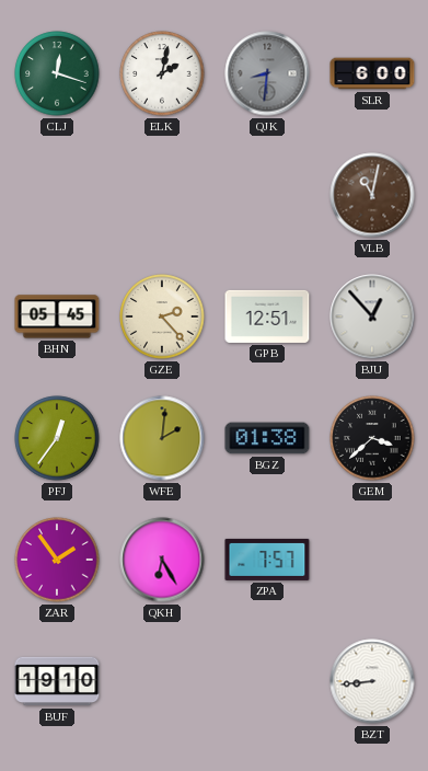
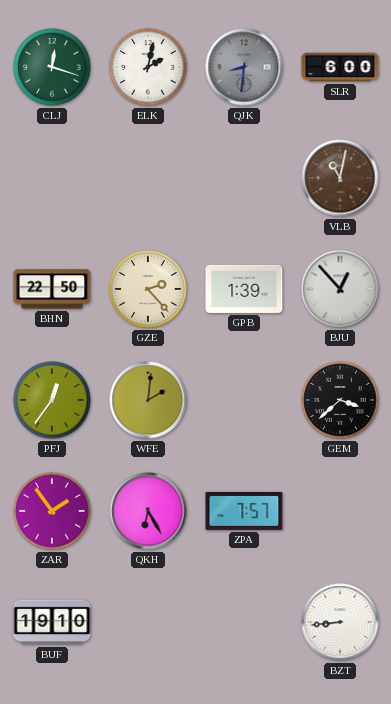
BHN: 05:45 -> 22:50 (52, 289)
GPB: 12:51 -> 1:39 (244, 289)
BGZ: 01:38 -> none (267, 438)
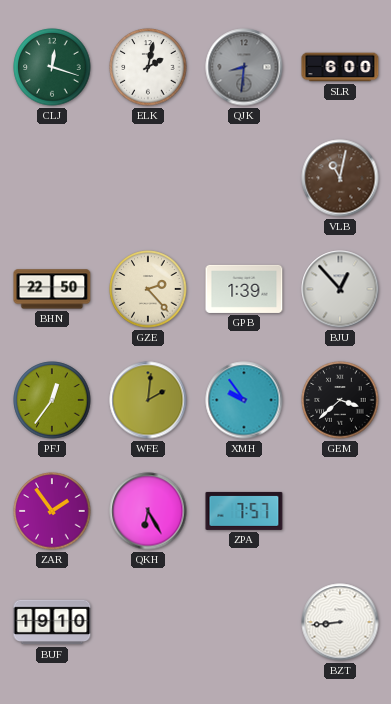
XMH: none -> 9:54 (244, 400)
